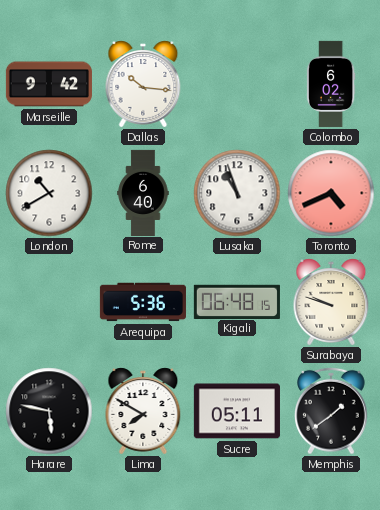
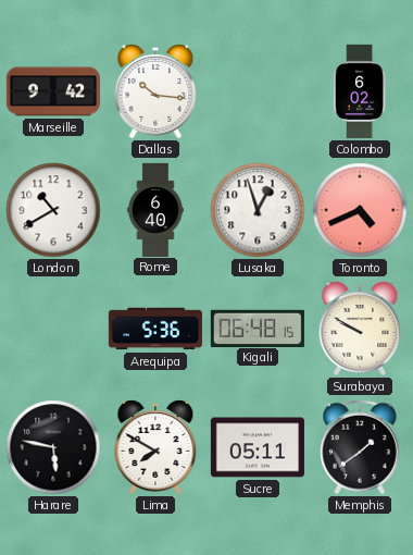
Lusaka: 10:57 -> 12:57 (258, 210)
Surabaya: 9:48 -> 9:50 (360, 329)
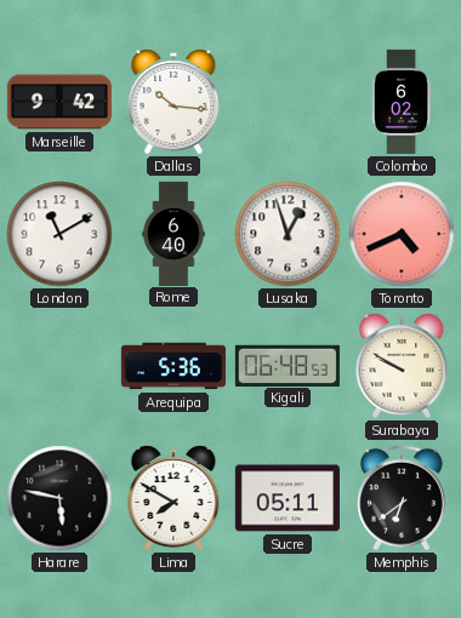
London: 10:40 -> 11:10 (59, 234)
Kigali: 06:48:15 -> 06:48:53 (288, 365)
Memphis: 1:39 -> 6:39 (403, 498)
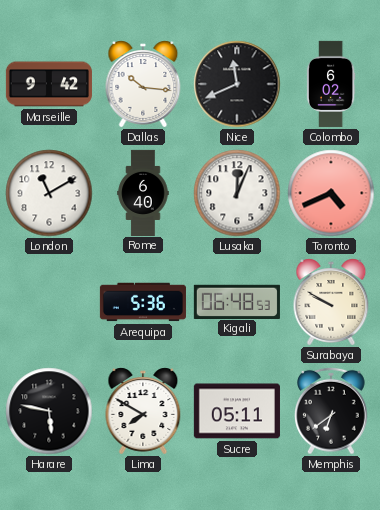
Nice: none -> 11:41 (237, 84)
Lusaka: 12:57 -> 12:04 (237, 193)
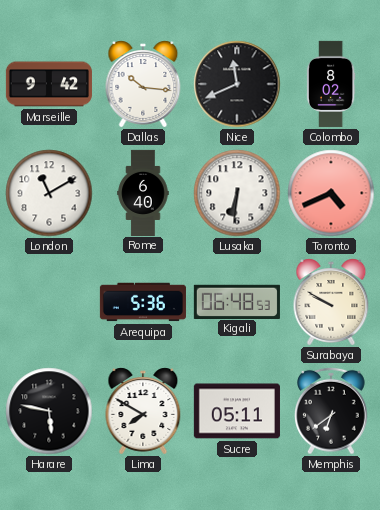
Colombo: 6:02 -> 8:02 (331, 84)
Lusaka: 12:04 -> 6:31 (237, 193)
